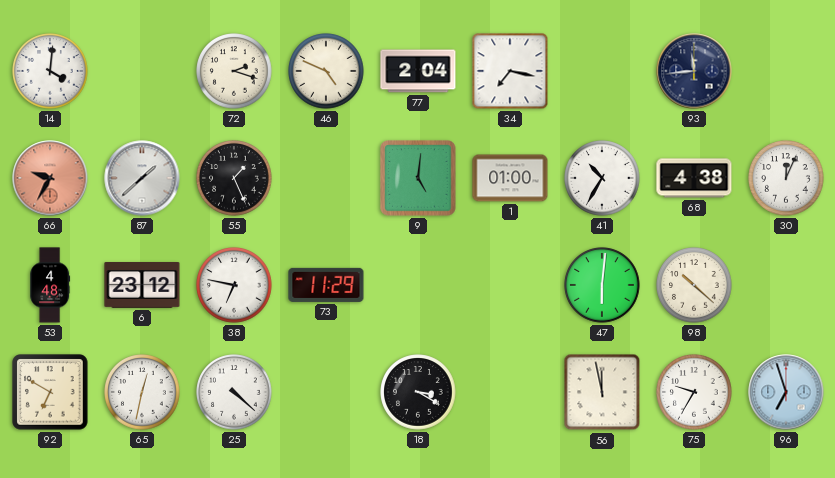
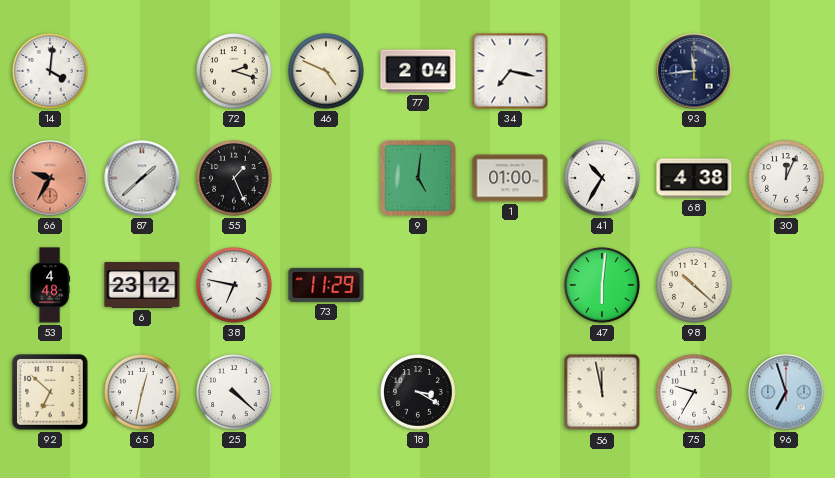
92: 6:50 -> 6:52 (50, 392)
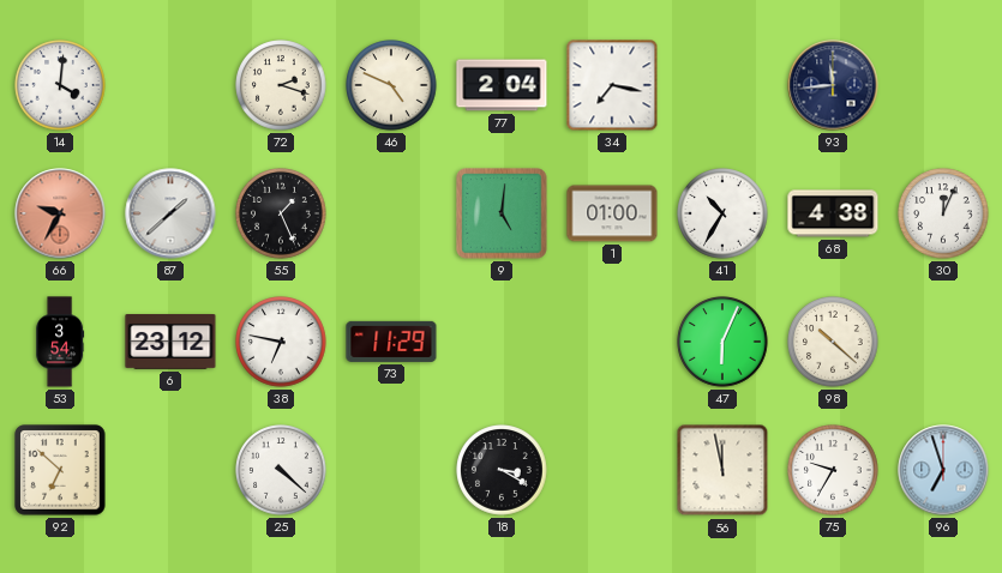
53: 4:48 -> 3:54 (60, 342)
47: 6:01 -> 6:04 (722, 342)
65: 12:32 -> none (142, 392)
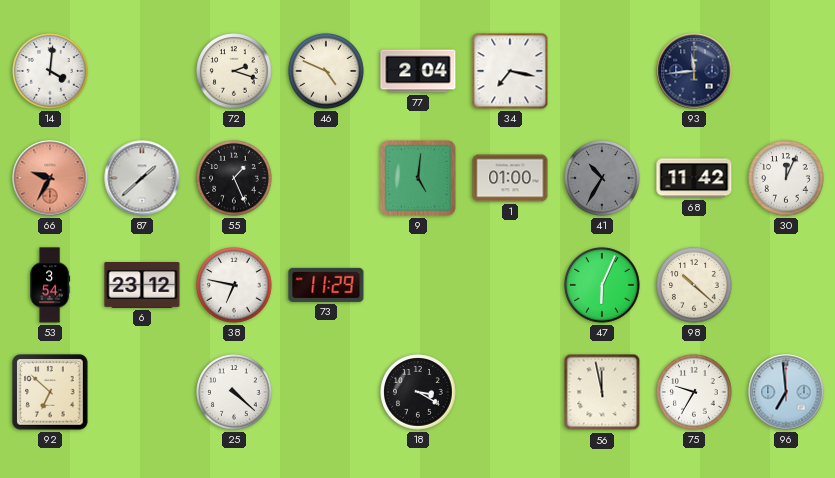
41 dial: white -> grey (602, 178)
68: 4:38 -> 11:42 (694, 178)
96: 6:57 -> 6:59 (786, 392)
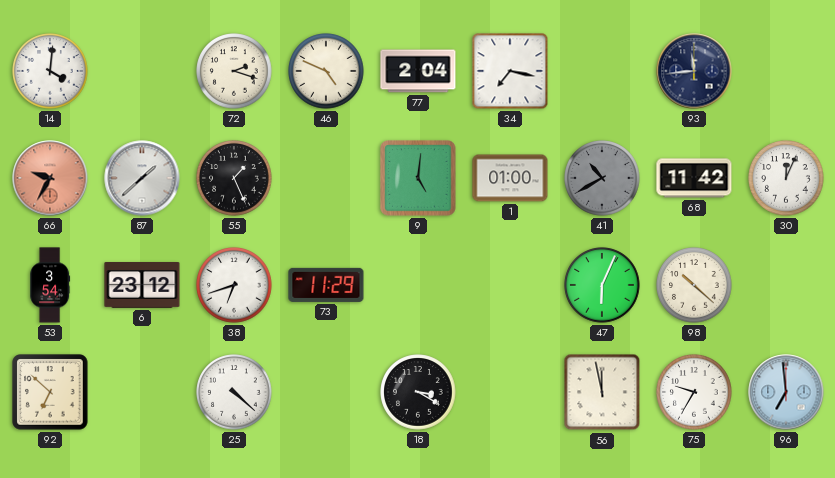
41: 10:35 -> 10:40 (602, 178)
38: 6:47 -> 6:42 (234, 285)
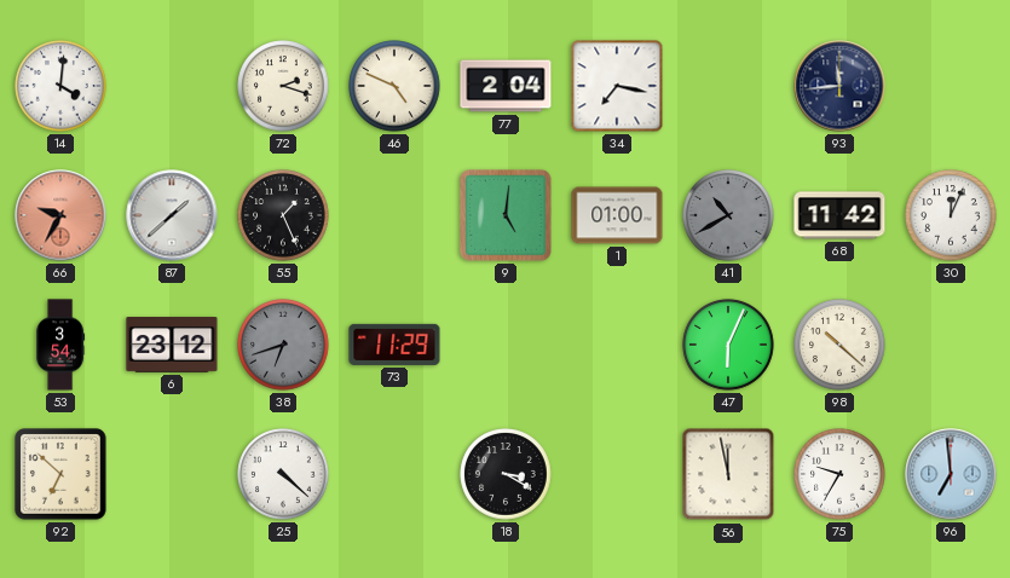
38 dial: white -> grey (283, 345)
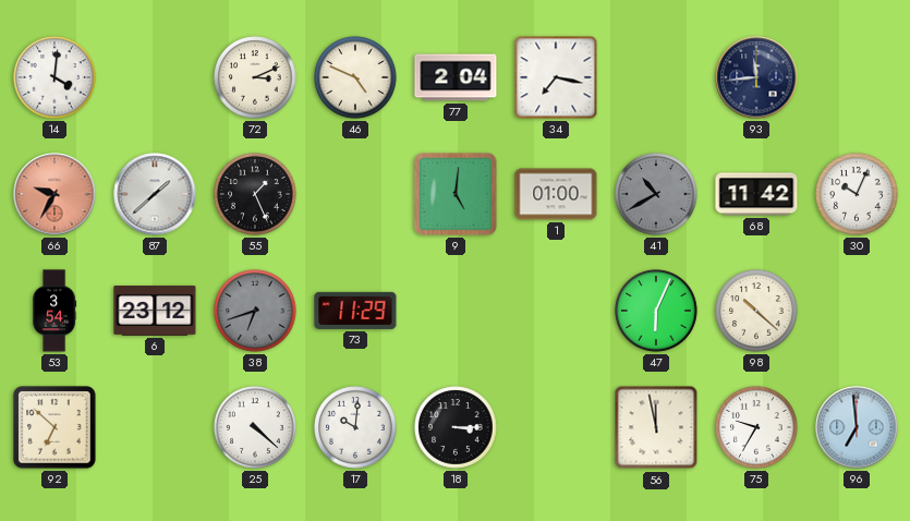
72: 2:18 -> 3:11 (255, 77)
30: 12:04 -> 10:04 (857, 194)
17: none -> 10:01 (355, 427)
18: 3:20 -> 3:15 (456, 427)
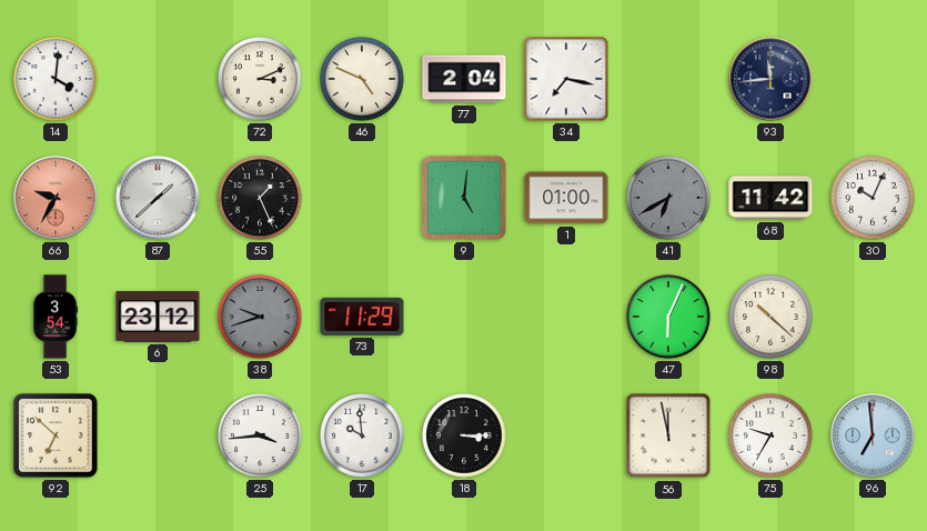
41: 10:40 -> 6:40 (668, 198)
38: 6:42 -> 9:42 (260, 317)
25: 4:22 -> 3:44 (260, 435)
17: 10:01 -> 9:59 (362, 435)
